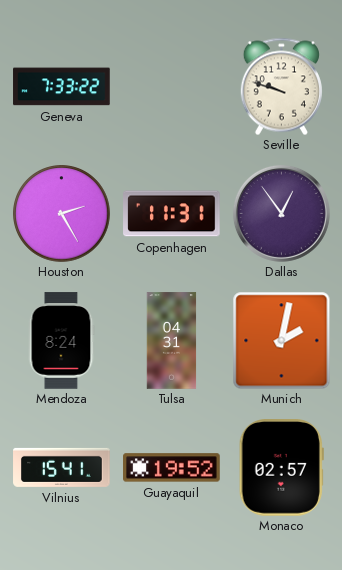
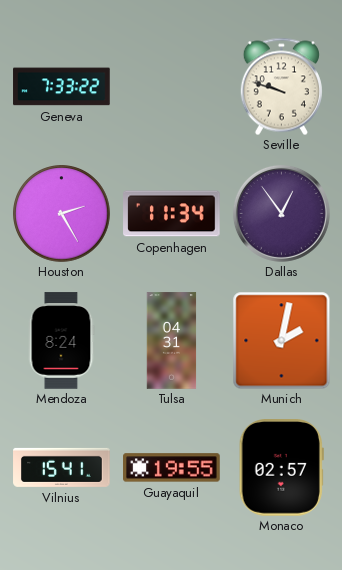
Copenhagen: 11:31 -> 11:34 (172, 214)
Guayaquil: 19:52 -> 19:55 (172, 468)
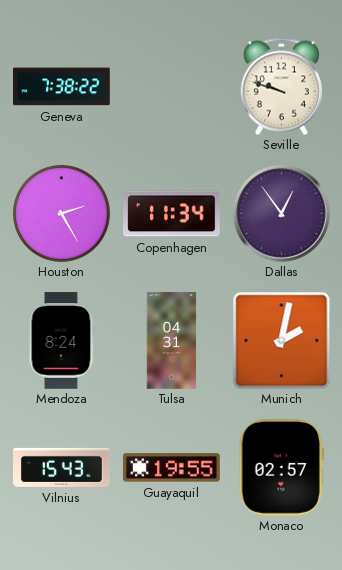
Geneva: 7:33 -> 7:38 (62, 87)
Vilnius: 15:41 -> 15:43 (62, 467)
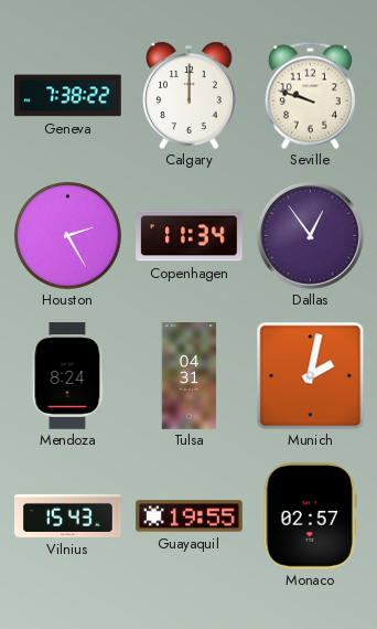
Calgary: none -> 12:00 (190, 95)
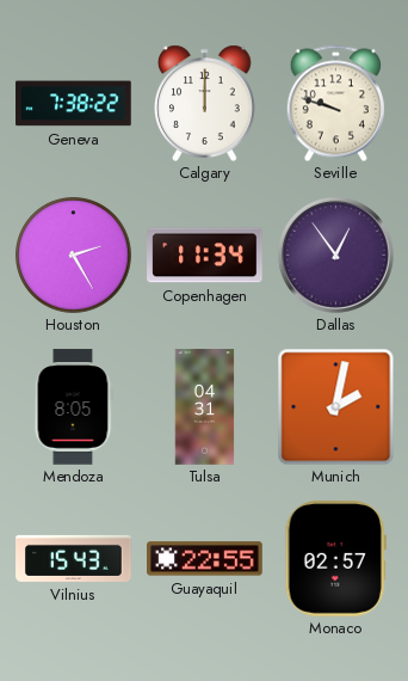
Mendoza: 8:24 -> 8:05 (73, 407)
Guayaquil: 19:55 -> 22:55 (205, 559)
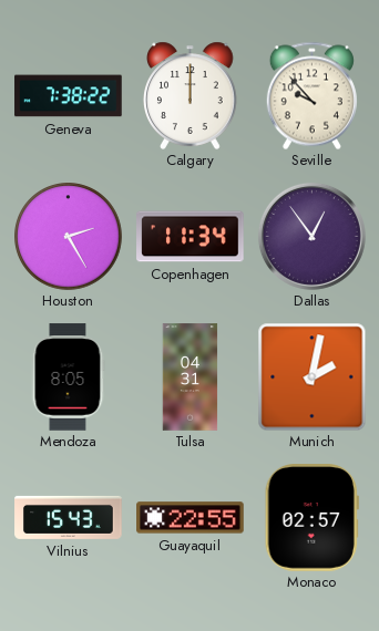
Seville: 9:48 -> 9:53 (311, 95)
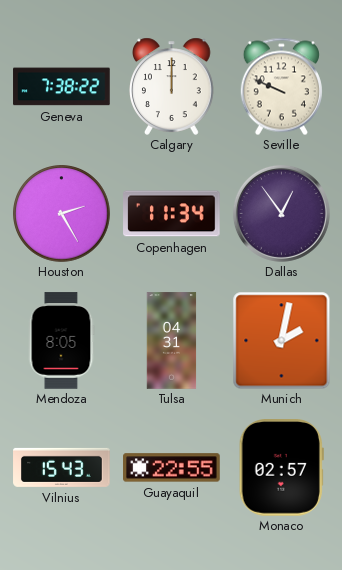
Seville: 9:53 -> 9:49 (281, 86)
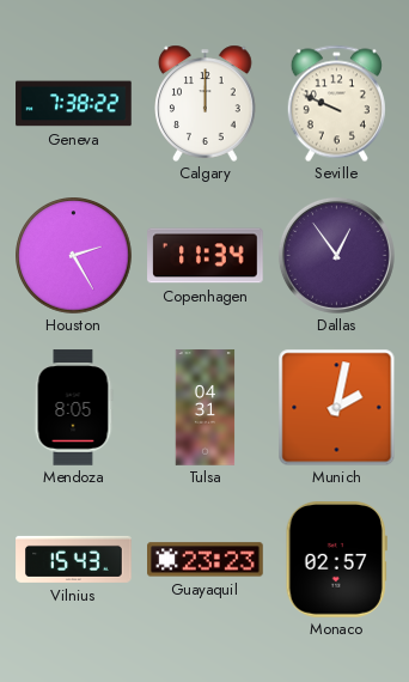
Guayaquil: 22:55 -> 23:23 (206, 560)
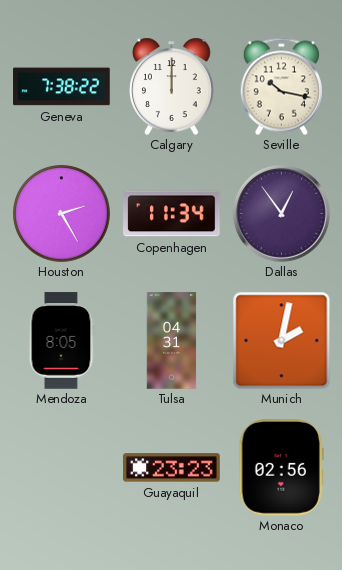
Seville: 9:49 -> 10:17 (281, 86)
Vilnius: 15:43 -> none (74, 559)
Monaco: 02:57 -> 02:56 (281, 468)
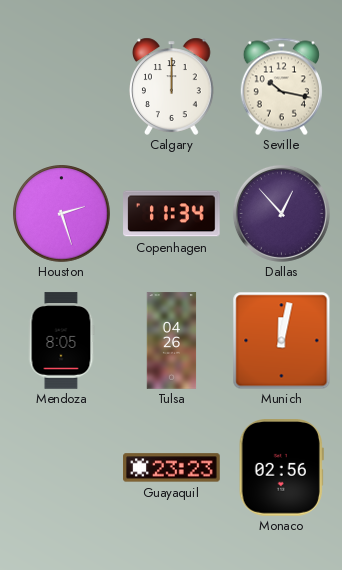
Geneva: 7:38 -> none (62, 87)
Houston: 2:25 -> 2:27 (62, 214)
Dallas: 12:54 -> 12:53 (281, 213)
Tulsa: 04:31 -> 04:26 (172, 341)
Munich: 2:02 -> 12:02 (281, 340)
